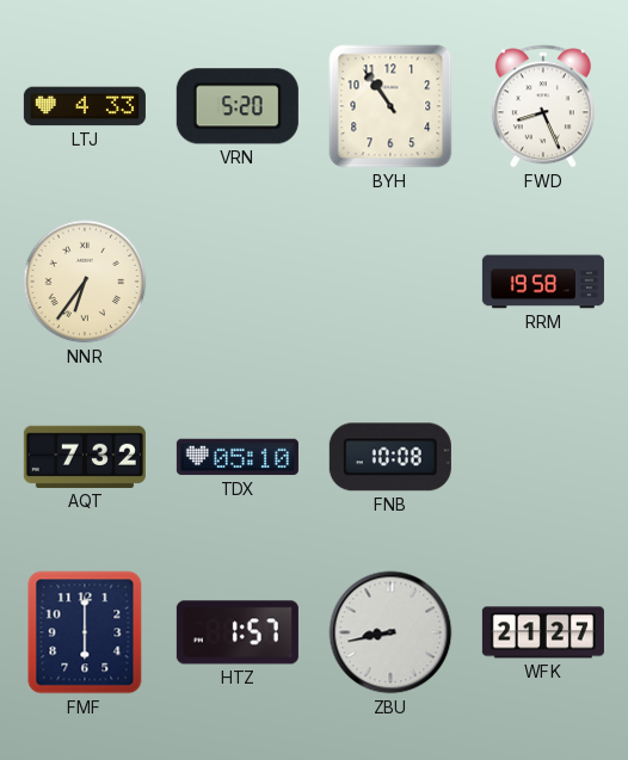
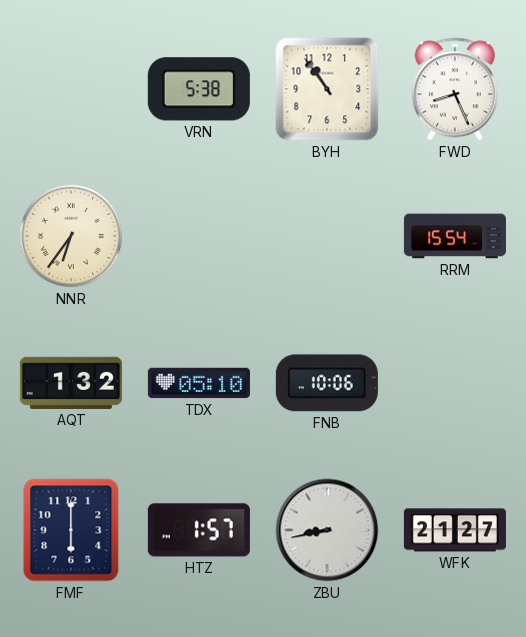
LTJ: 4:33 -> none (85, 106)
VRN: 5:20 -> 5:38 (199, 89)
RRM: 19:58 -> 15:54 (455, 236)
AQT: 7:32 -> 1:32 (71, 383)
FNB: 10:08 -> 10:06 (327, 383)
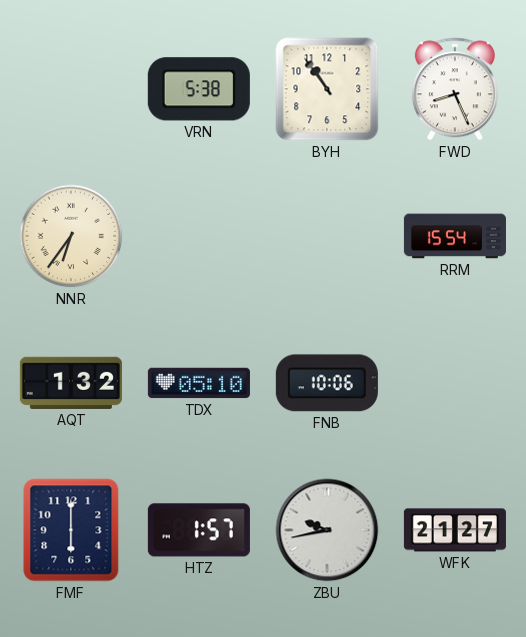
ZBU: 8:43 -> 9:43 (327, 530)
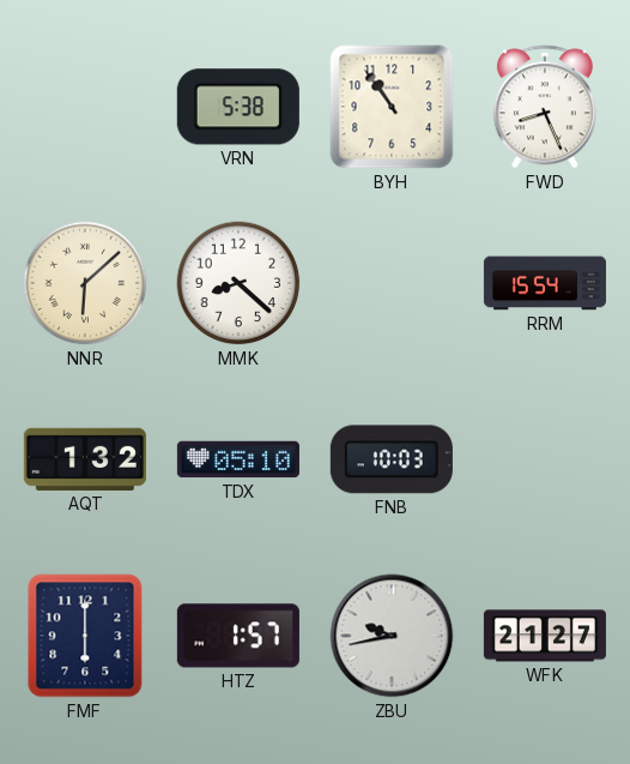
NNR: 6:36 -> 6:08 (85, 283)
MMK: none -> 8:22 (238, 283)
FNB: 10:06 -> 10:03 (392, 459)
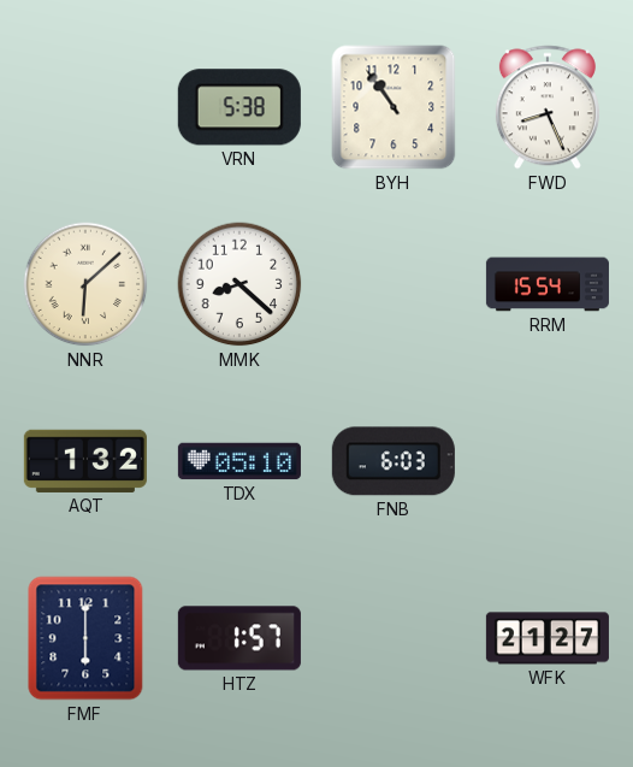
FNB: 10:03 -> 6:03 (394, 461)
ZBU: 9:43 -> none (392, 636)
